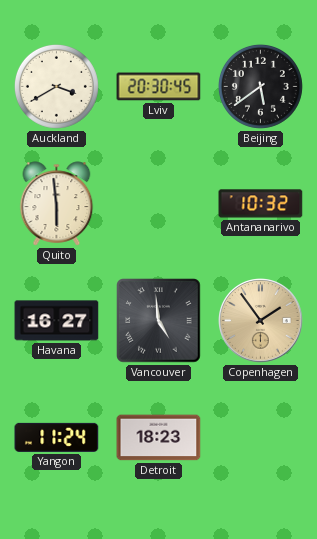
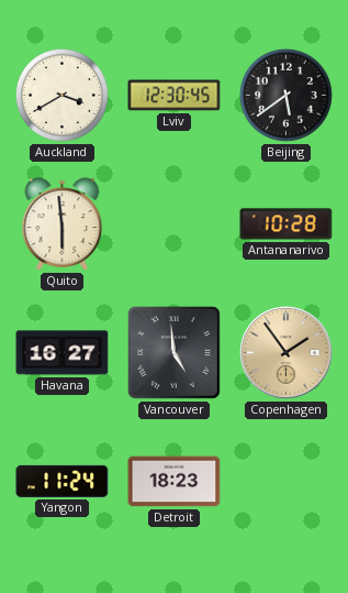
Lviv: 20:30 -> 12:30 (175, 96)
Antananarivo: 10:32 -> 10:28 (287, 224)
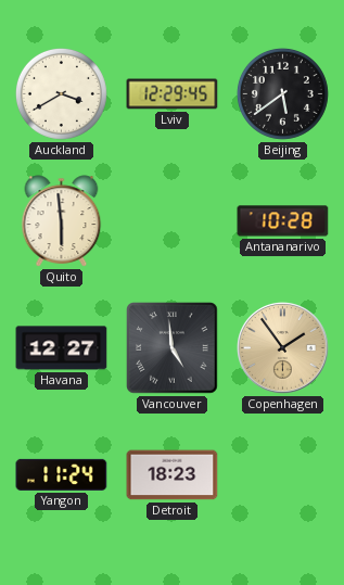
Lviv: 12:30 -> 12:29 (173, 94)
Havana: 16:27 -> 12:27 (62, 348)
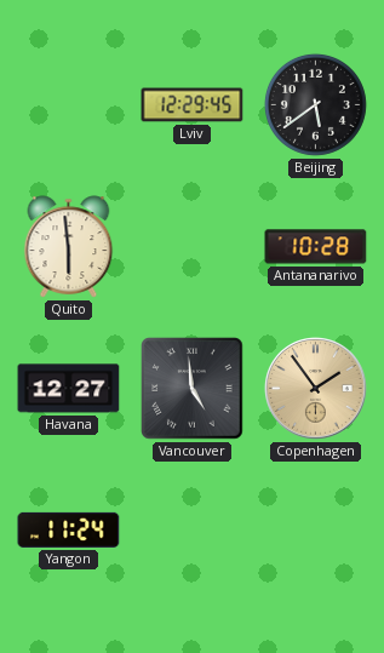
Auckland: 3:40 -> none (61, 93)
Detroit: 18:23 -> none (173, 475)
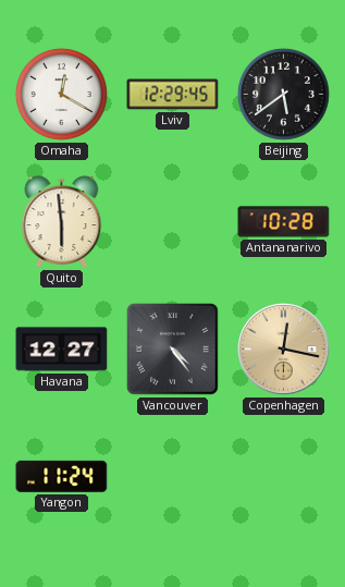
Omaha: none -> 12:20 (61, 94)
Vancouver: 4:59 -> 4:24 (173, 350)
Copenhagen: 1:54 -> 12:17 (284, 350)
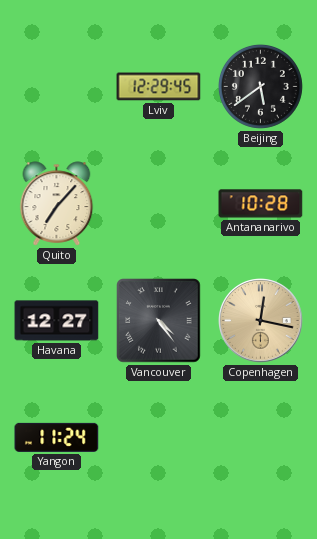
Omaha: 12:20 -> none (61, 94)
Quito: 5:59 -> 7:07 (57, 204)
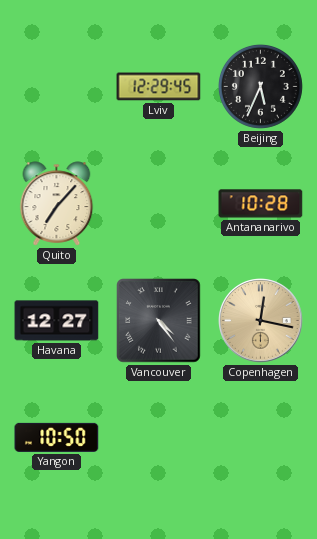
Beijing: 5:39 -> 5:34 (260, 86)
Yangon: 11:24 -> 10:50 (57, 437)
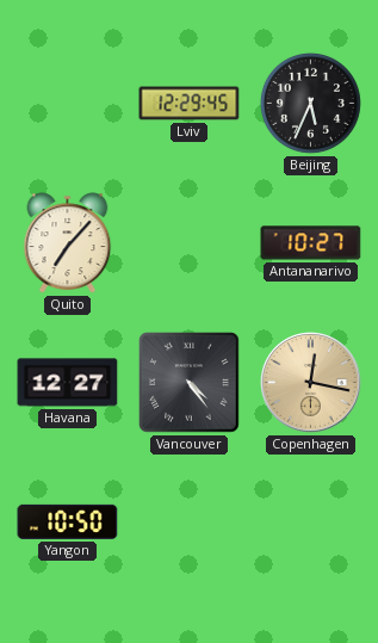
Antananarivo: 10:28 -> 10:27 (311, 243)
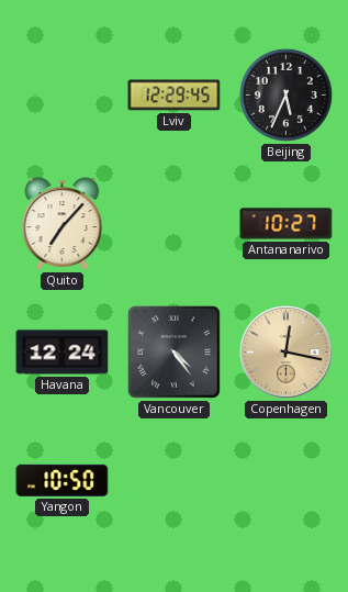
Havana: 12:27 -> 12:24 (63, 353)
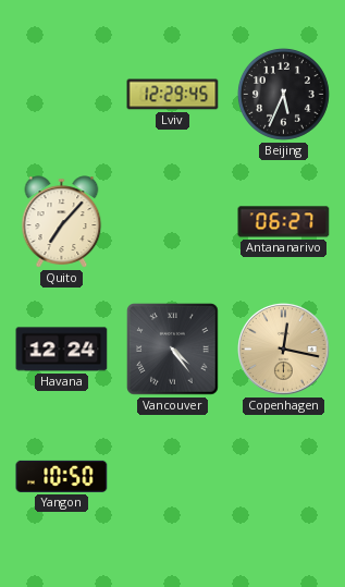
Antananarivo: 10:27 -> 06:27 (284, 222)
